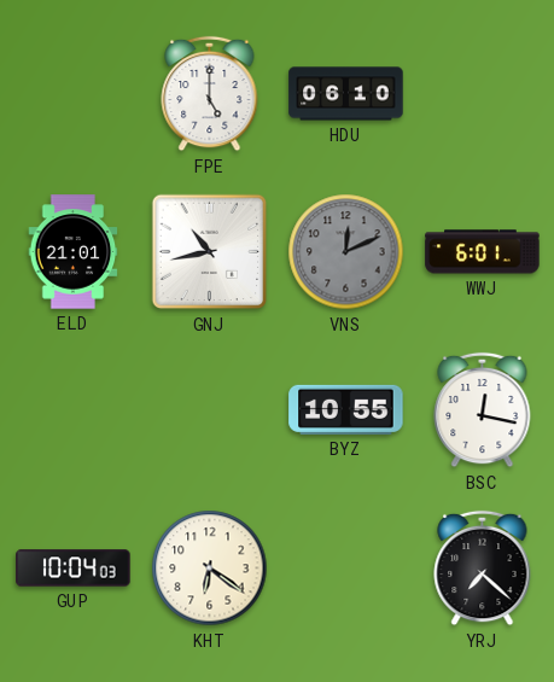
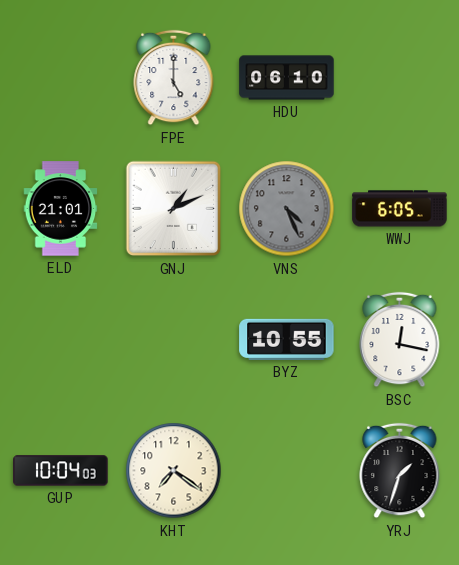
GNJ: 10:43 -> 1:11 (174, 209)
VNS: 12:11 -> 4:26 (287, 209)
WWJ: 6:01 -> 6:05 (400, 209)
KHT: 6:21 -> 7:21 (174, 471)
YRJ: 7:22 -> 1:33 (400, 471)
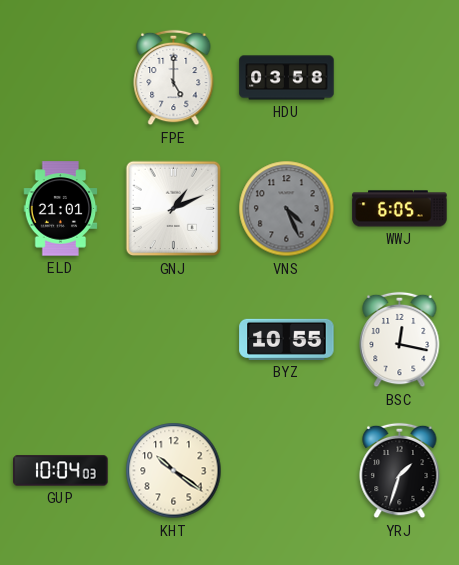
HDU: 06:10 -> 03:58 (287, 78)
KHT: 7:21 -> 10:21 (174, 471)
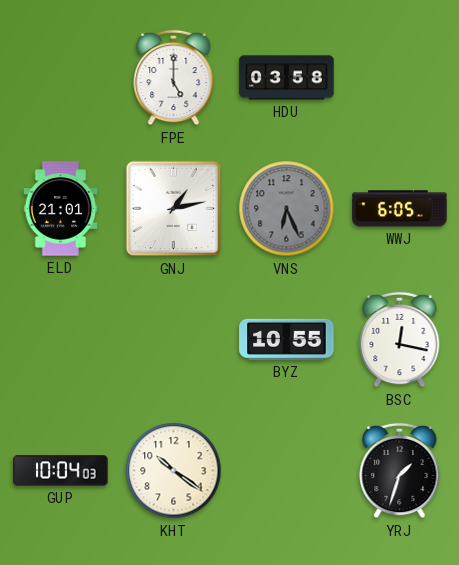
GNJ: 1:11 -> 1:13 (174, 209)
VNS: 4:26 -> 6:26 (287, 209)
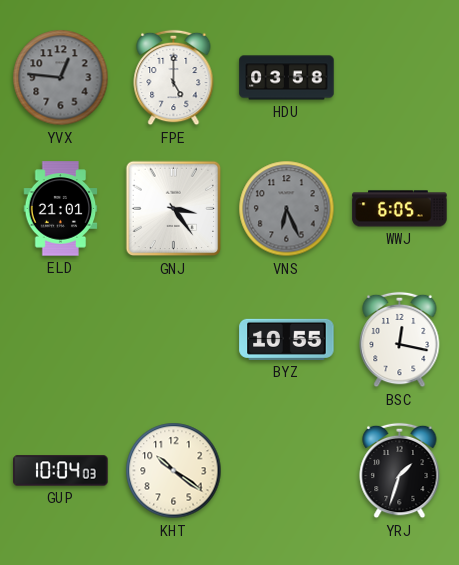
YVX: none -> 12:46 (61, 78)
GNJ: 1:13 -> 3:24 (174, 209)
